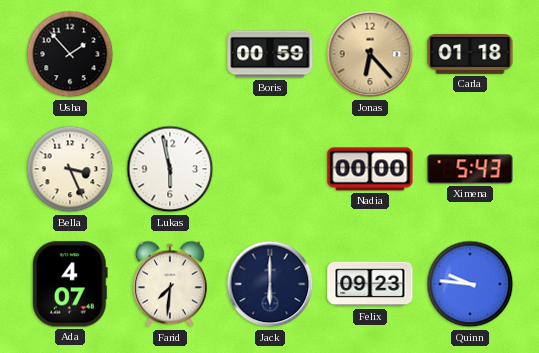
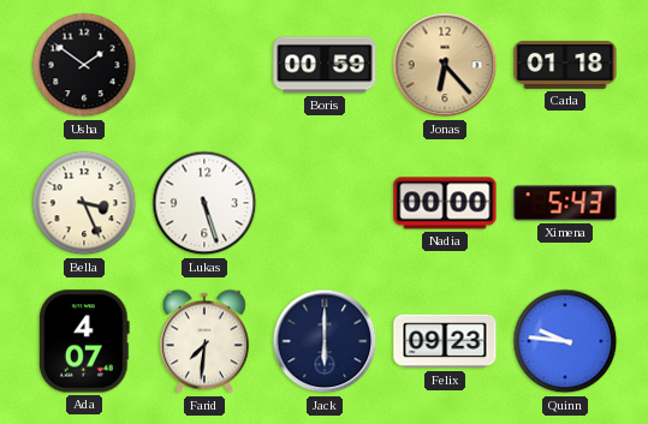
Usha: 1:53 -> 1:51 (84, 65)
Lukas: 5:58 -> 5:27 (204, 203)
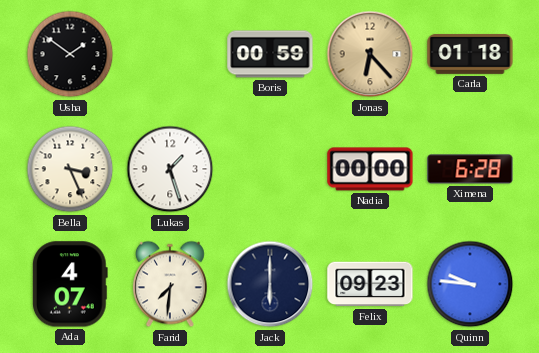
Lukas: 5:27 -> 1:27 (170, 169)
Ximena: 5:43 -> 6:28 (470, 169)
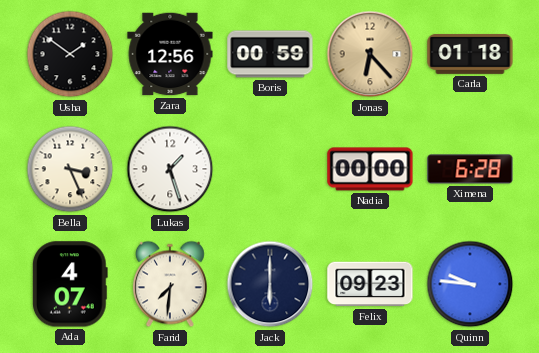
Zara: none -> 12:56 (170, 54)
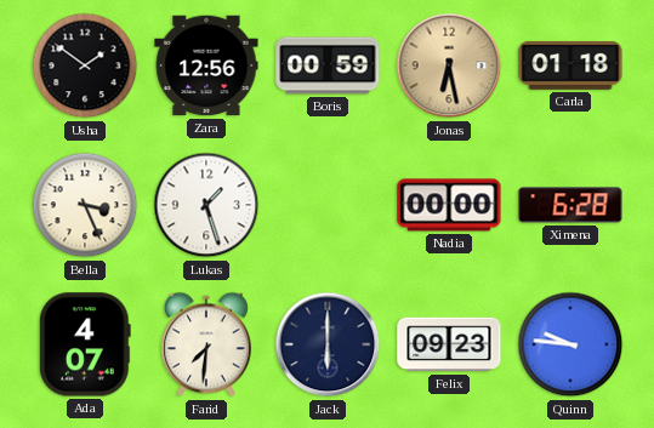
Jonas: 6:23 -> 6:28 (449, 65)
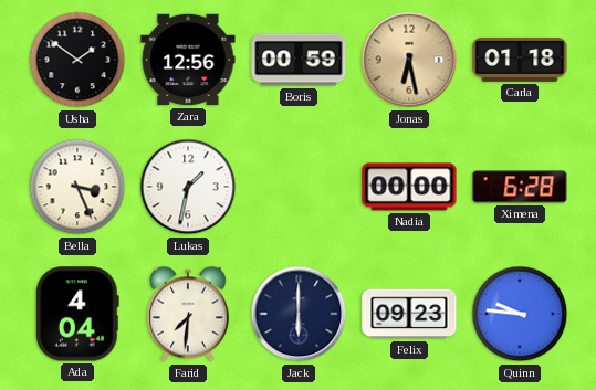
Lukas: 1:27 -> 1:32 (188, 187)
Ada: 4:07 -> 4:04 (77, 314)
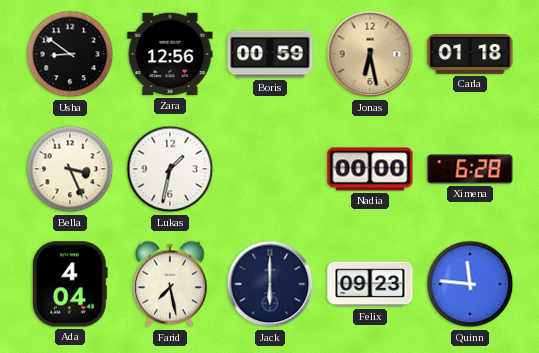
Usha: 1:51 -> 8:51 (70, 54)
Farid: 7:31 -> 7:28 (171, 284)
Quinn: 9:46 -> 11:46 (470, 284)
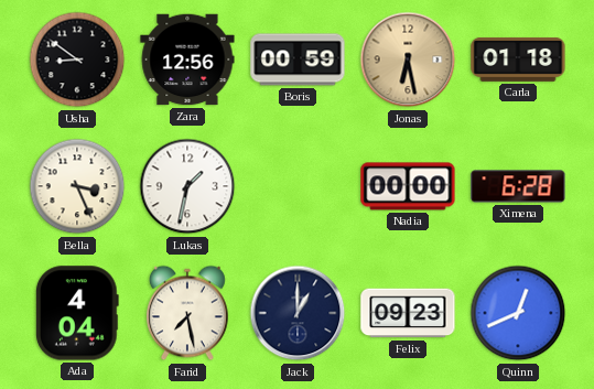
Jack: 6:00 -> 1:00 (298, 313)
Quinn: 11:46 -> 12:41 (518, 313)
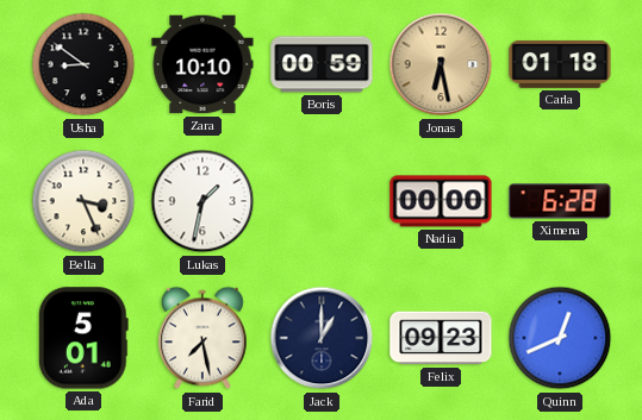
Zara: 12:56 -> 10:10 (202, 64)
Ada: 4:04 -> 5:01 (83, 338)
